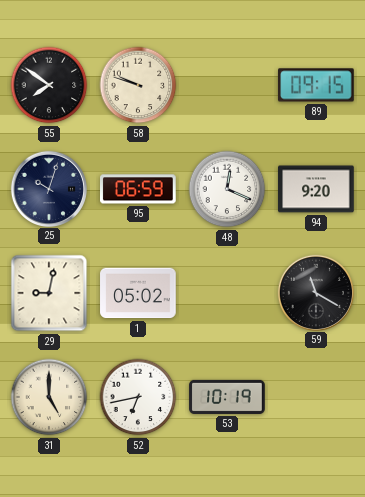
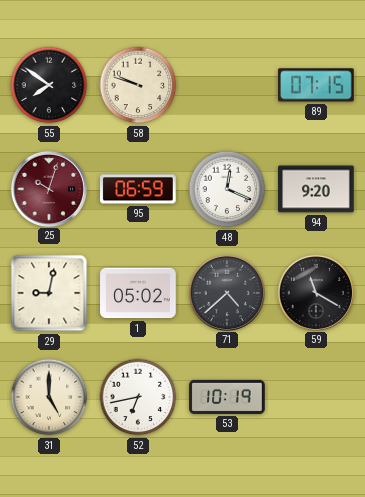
89: 09:15 -> 07:15 (316, 85)
25 dial: navy -> burgundy (48, 188)
71: none -> 4:38 (226, 292)
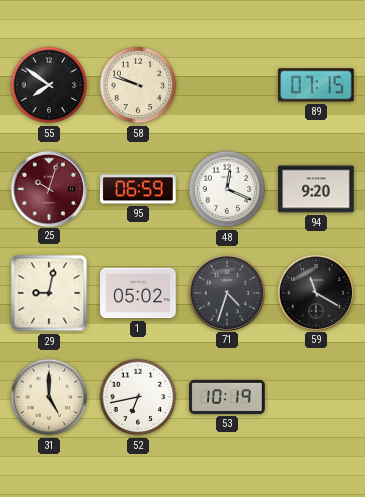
71: 4:38 -> 4:33 (226, 292)
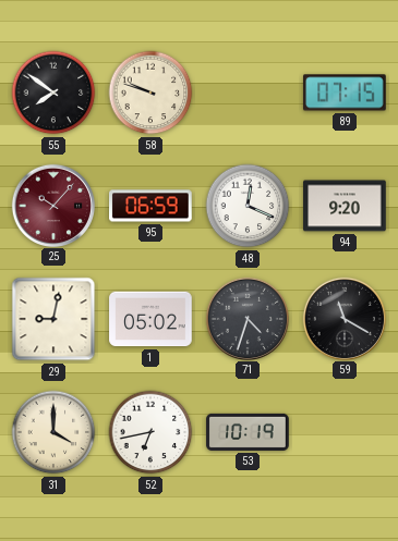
25: 10:03 -> 10:07 (52, 205)
31: 5:00 -> 4:00 (53, 432)
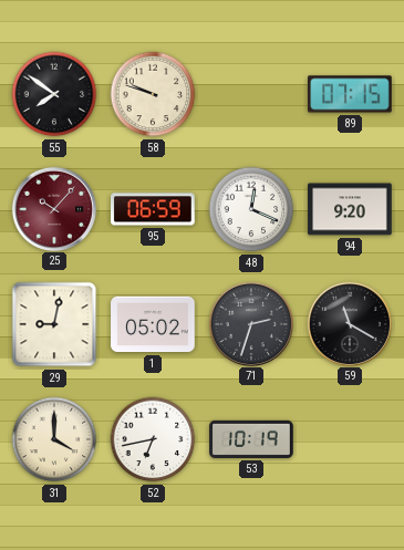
71: 4:33 -> 2:33 (250, 323)
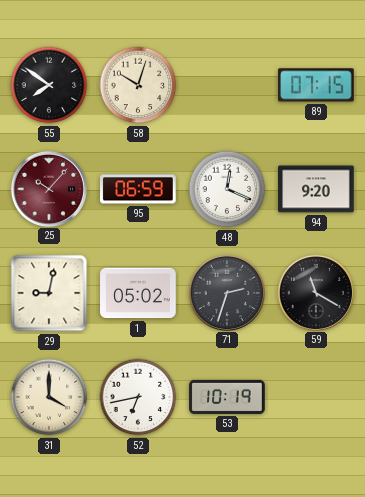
58: 9:48 -> 10:03 (138, 85)
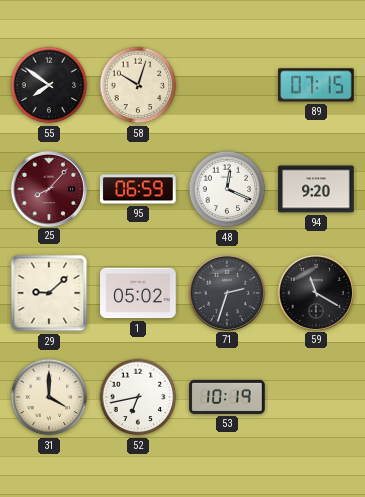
25: 10:07 -> 8:07 (48, 188)
29: 9:02 -> 9:08 (49, 293)
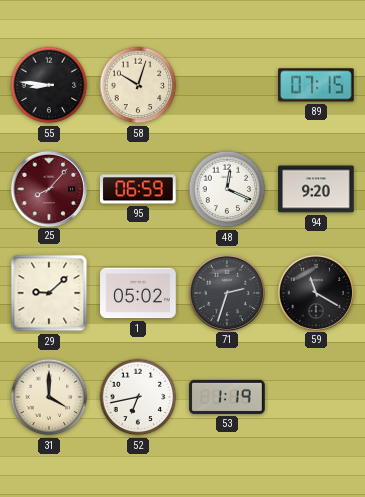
55: 7:51 -> 8:46 (49, 85)
53: 10:19 -> 1:19 (227, 397)
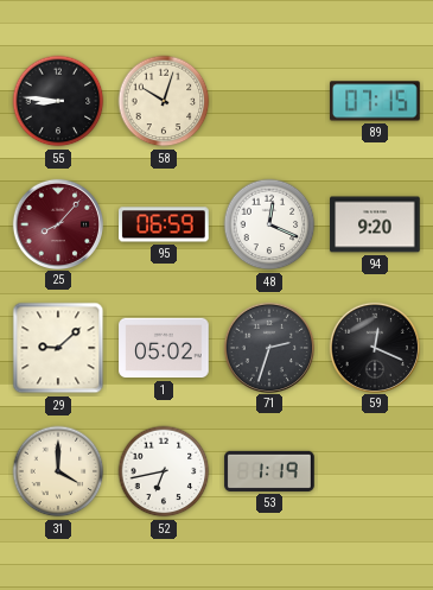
59: 11:20 -> 12:19 (374, 347)
